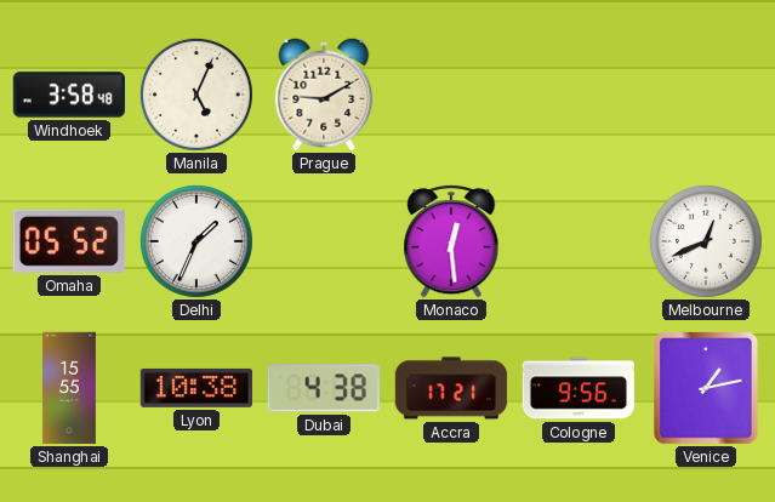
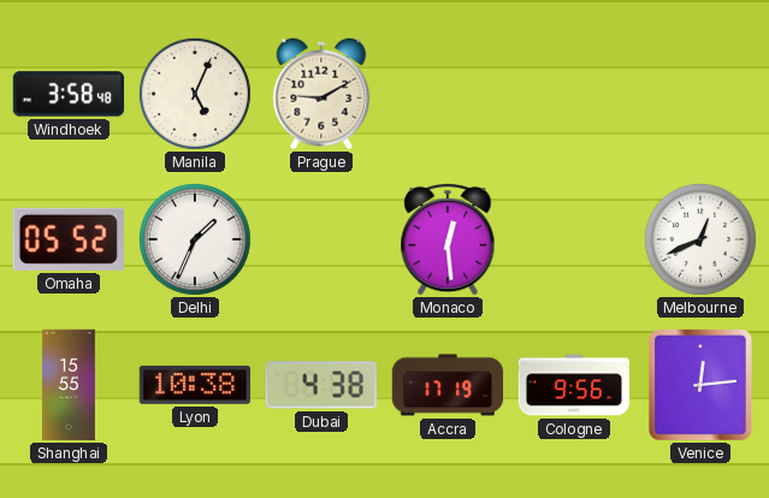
Accra: 17:21 -> 17:19 (448, 385)
Venice: 1:13 -> 12:14 (702, 386)
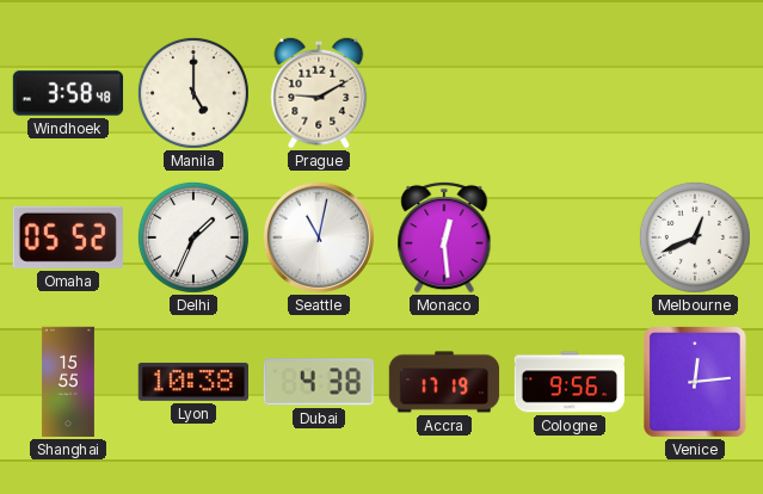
Manila: 5:04 -> 5:00 (193, 93)
Seattle: none -> 11:02 (319, 237)
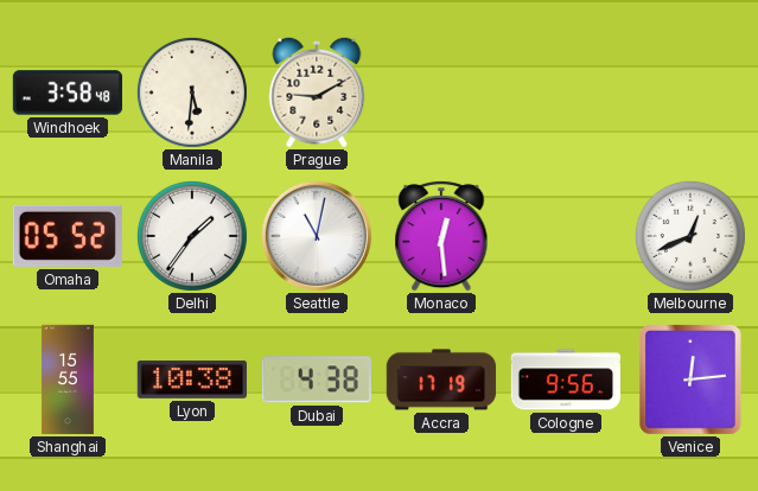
Manila: 5:00 -> 5:31 (192, 93)
Delhi: 1:34 -> 1:36 (192, 236)
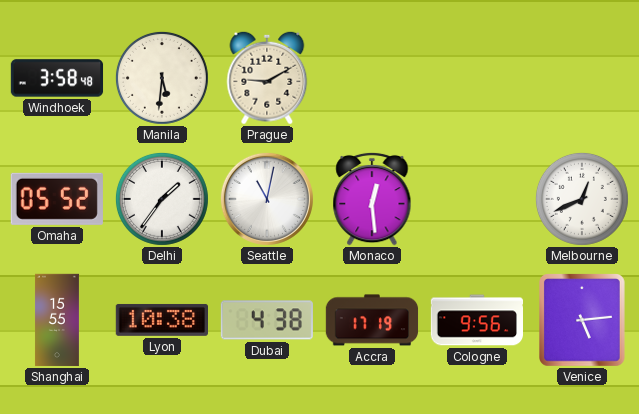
Venice: 12:14 -> 5:14 (583, 321)
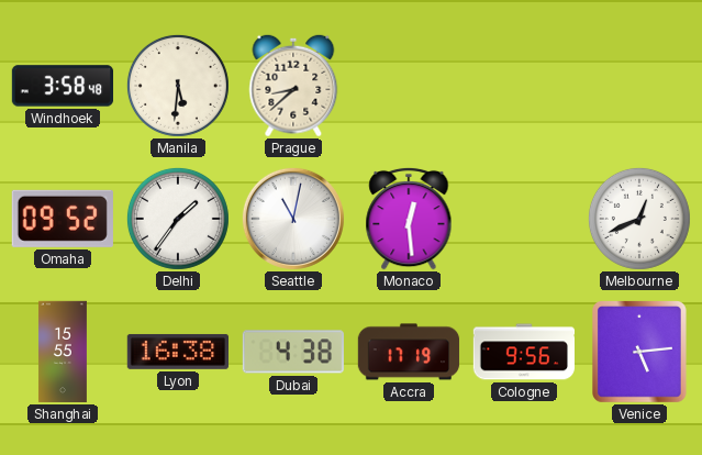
Prague: 9:10 -> 8:38 (293, 86)
Omaha: 05:52 -> 09:52 (63, 219)
Lyon: 10:38 -> 16:38 (177, 352)
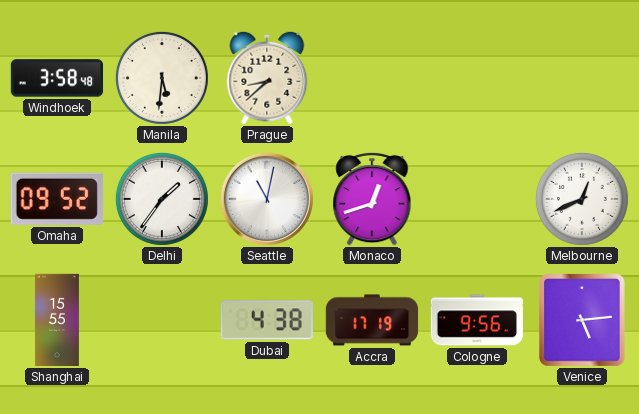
Monaco: 12:29 -> 12:42 (372, 199)
Lyon: 16:38 -> none (177, 352)
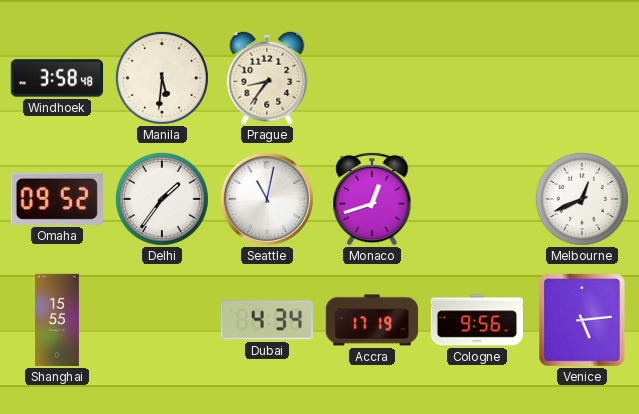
Prague: 8:38 -> 8:36 (267, 78)
Dubai: 4:38 -> 4:34 (266, 320)
